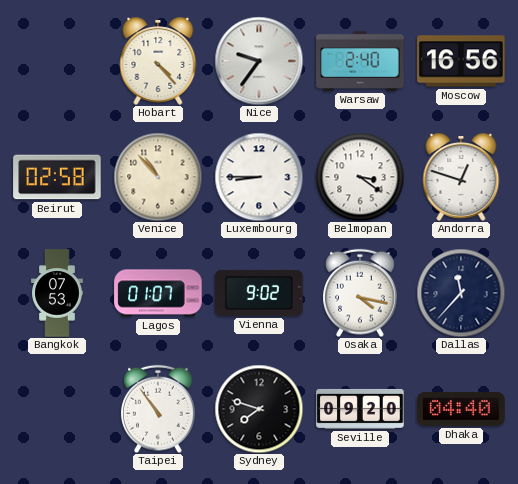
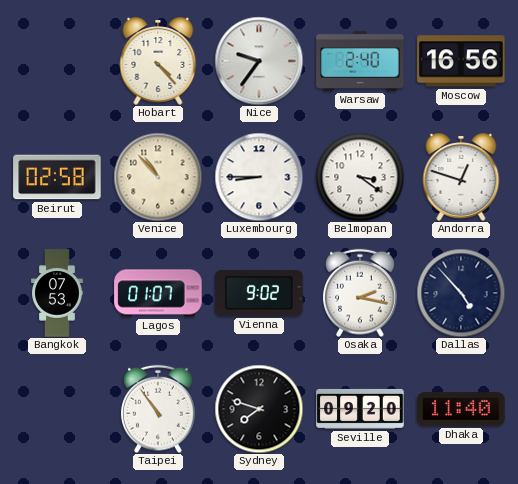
Osaka: 4:17 -> 2:17 (360, 293)
Dallas: 11:37 -> 4:53 (461, 293)
Dhaka: 04:40 -> 11:40 (461, 409)
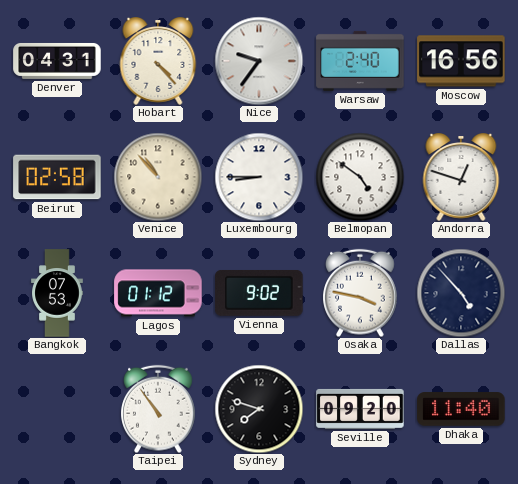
Denver: none -> 04:31 (57, 61)
Belmopan: 3:21 -> 4:51 (360, 177)
Lagos: 01:07 -> 01:12 (158, 293)
Osaka: 2:17 -> 3:47 (360, 293)
